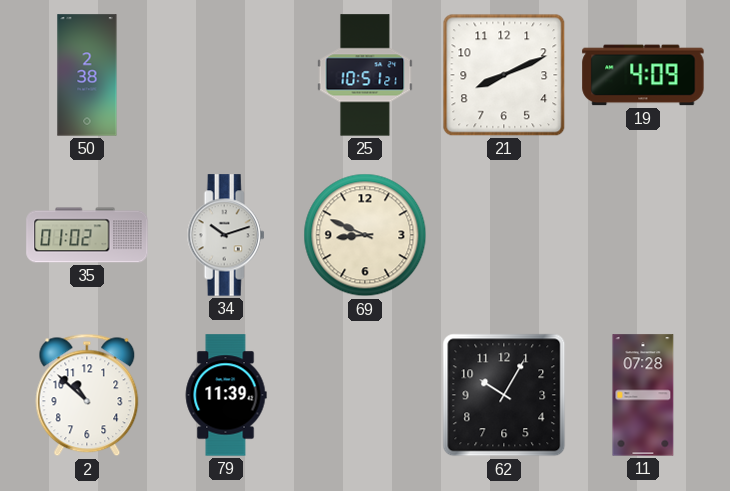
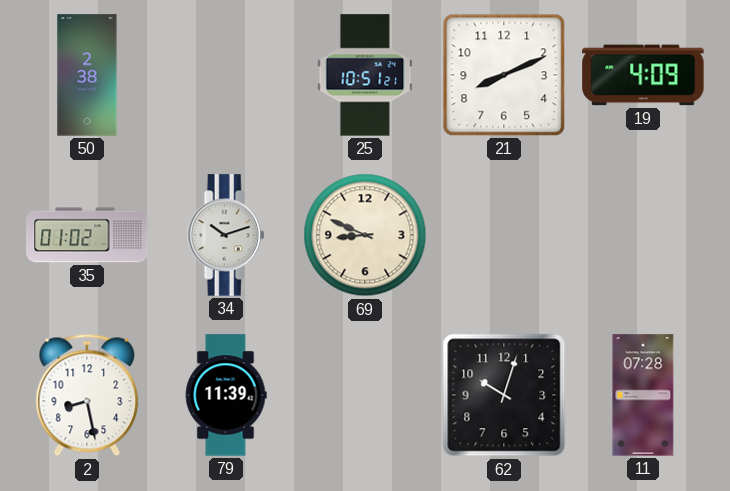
2: 10:52 -> 8:28 (87, 395)
62: 10:05 -> 10:03 (504, 395)
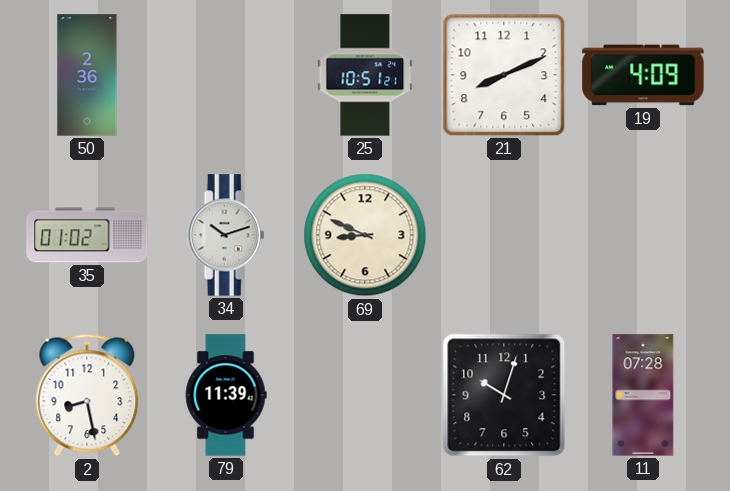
50: 2:38 -> 2:36 (87, 75)
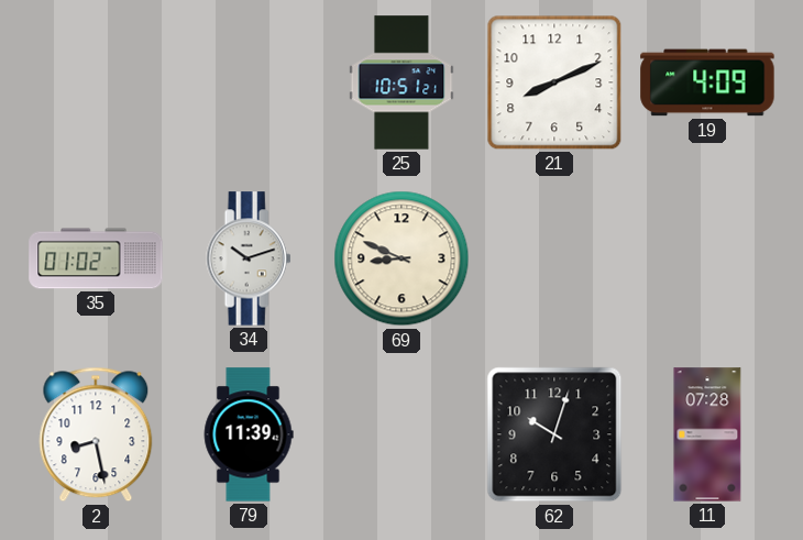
50: 2:36 -> none (87, 75)
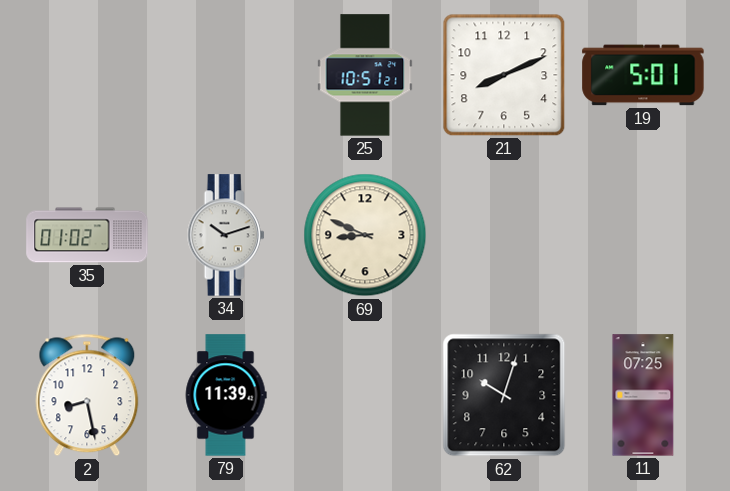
19: 4:09 -> 5:01 (643, 75)
11: 07:28 -> 07:25 (643, 395)
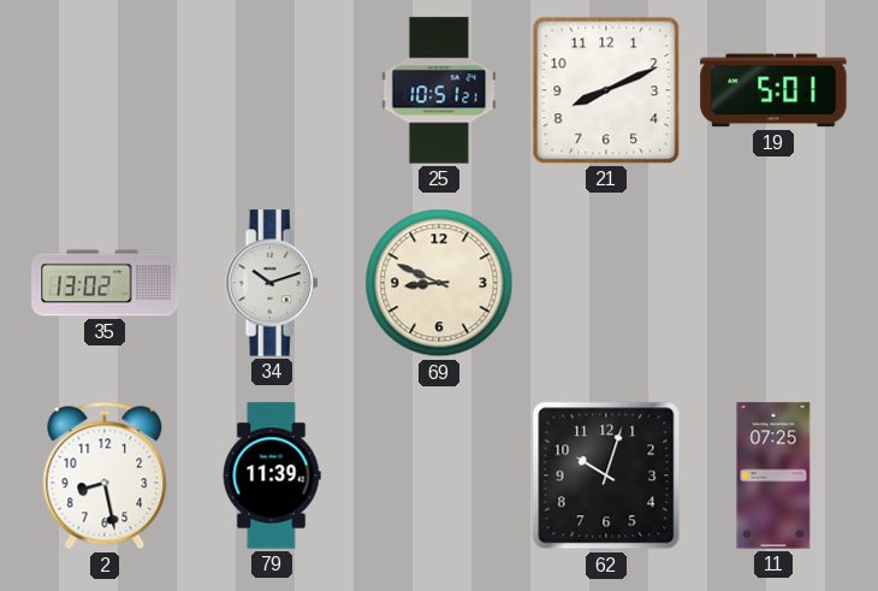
35: 01:02 -> 13:02 (105, 283)
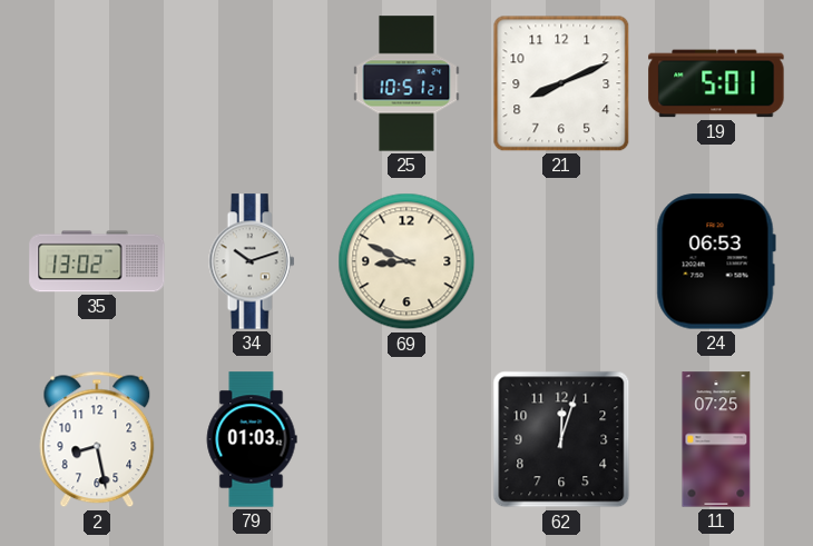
24: none -> 06:53 (716, 261)
79: 11:39 -> 01:03 (252, 439)
62: 10:03 -> 12:03 (561, 439)
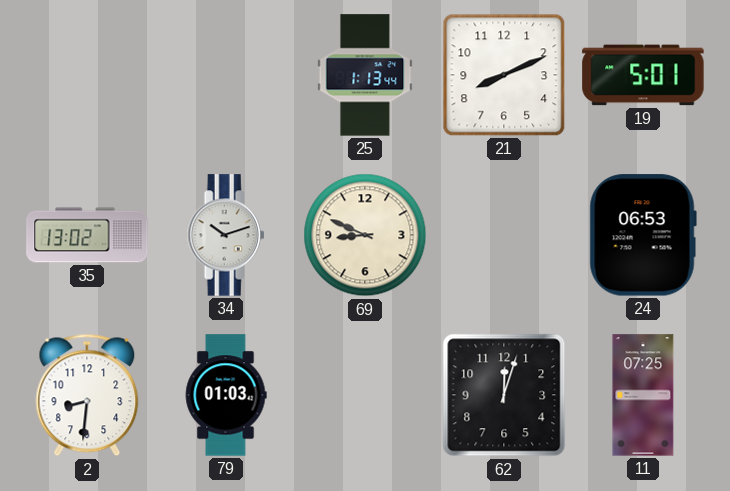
25: 10:51 -> 1:13 (365, 75)
2: 8:28 -> 8:31 (87, 395)
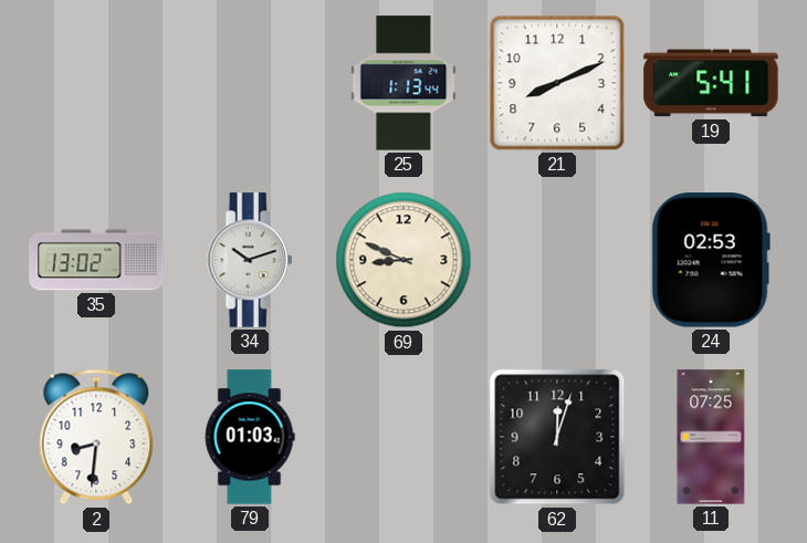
19: 5:01 -> 5:41 (711, 83)
24: 06:53 -> 02:53 (711, 260)
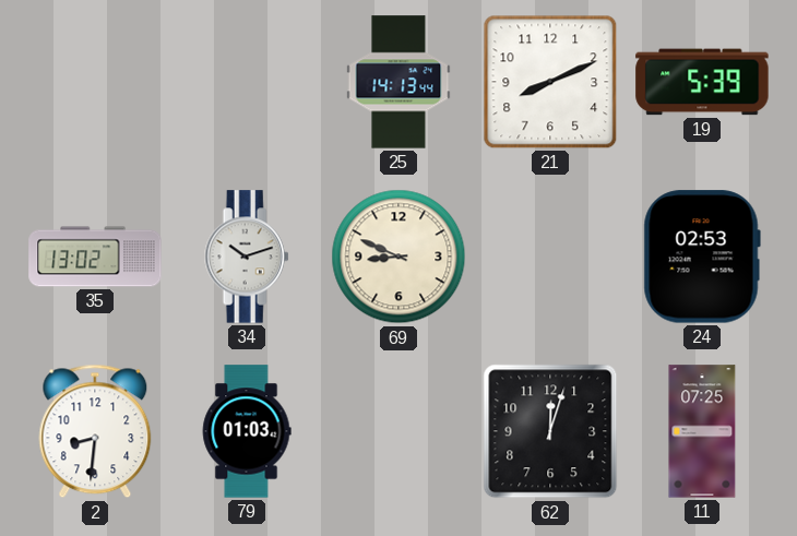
25: 1:13 -> 14:13 (398, 82)
19: 5:41 -> 5:39 (702, 82)
